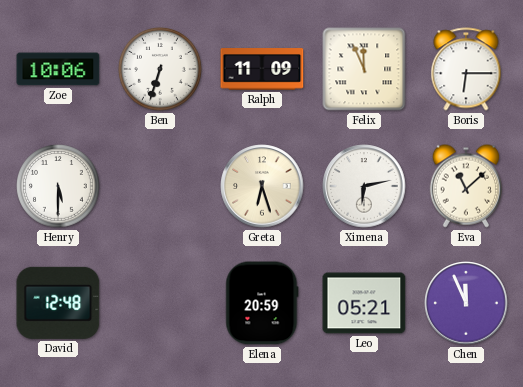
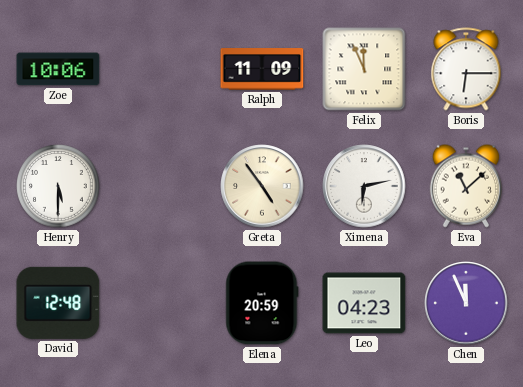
Ben: 6:33 -> none (161, 70)
Greta: 6:27 -> 4:54 (262, 186)
Leo: 05:21 -> 04:23 (364, 303)
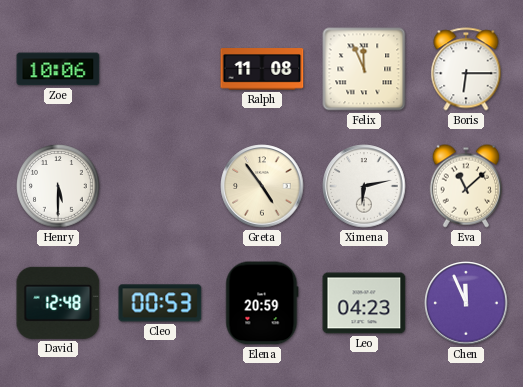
Ralph: 11:09 -> 11:08 (262, 69)
Cleo: none -> 00:53 (160, 303)
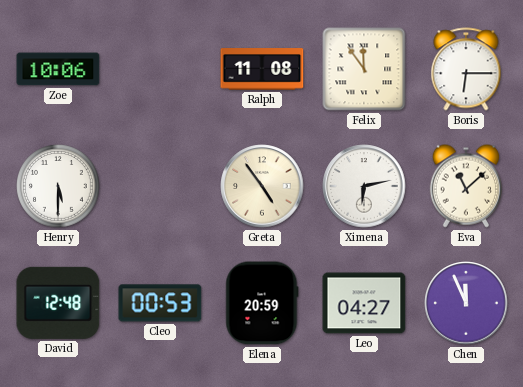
Felix: 11:56 -> 11:54 (364, 69)
Leo: 04:23 -> 04:27 (364, 303)
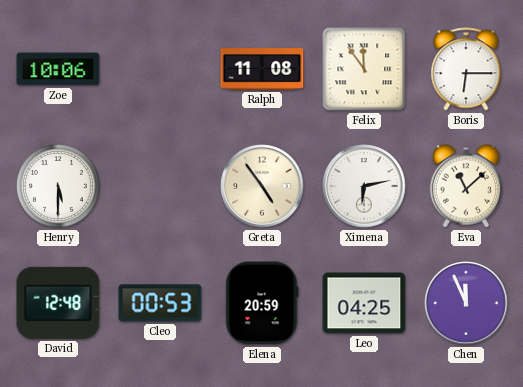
Leo: 04:27 -> 04:25 (364, 303)
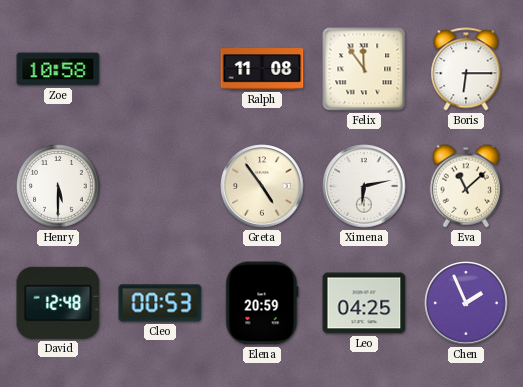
Zoe: 10:06 -> 10:58 (58, 69)
Chen: 11:56 -> 1:56 (466, 303)
